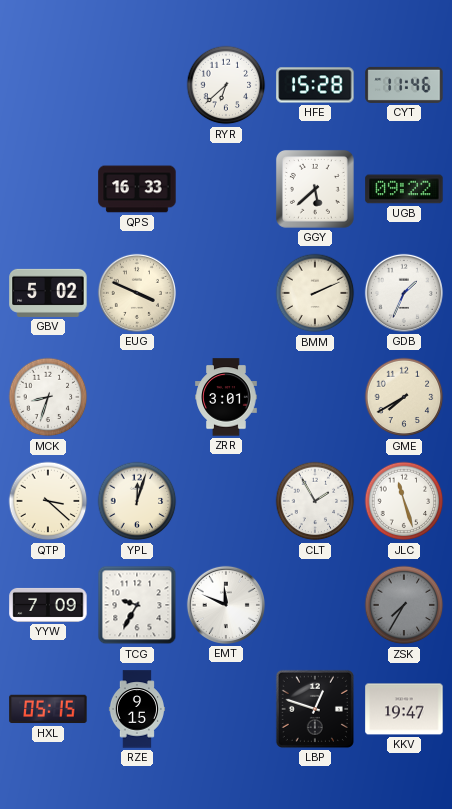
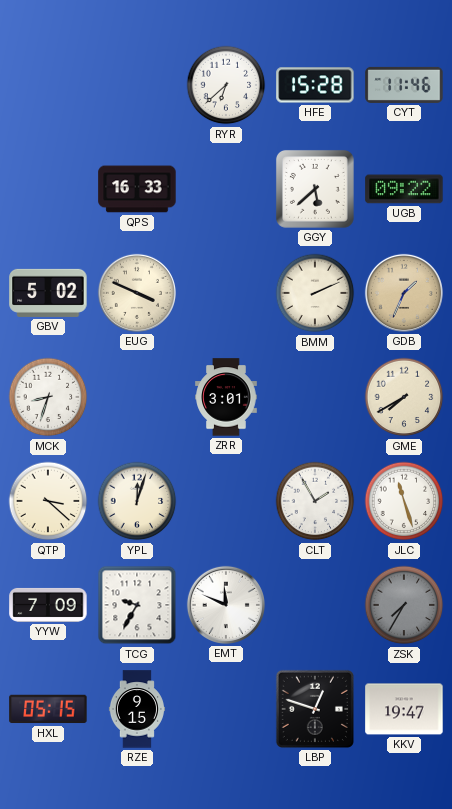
GDB dial: white -> champagne (404, 293)
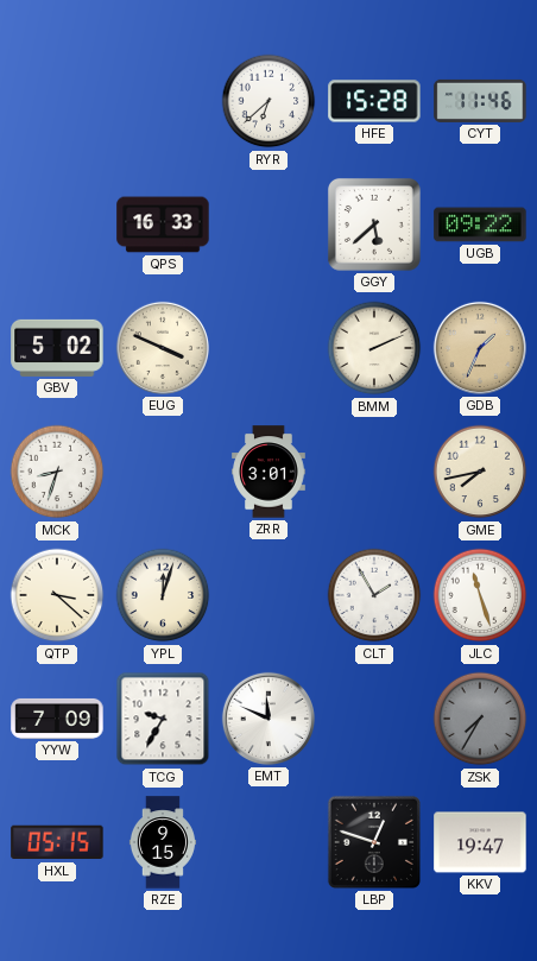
GME: 7:40 -> 7:43 (480, 472)
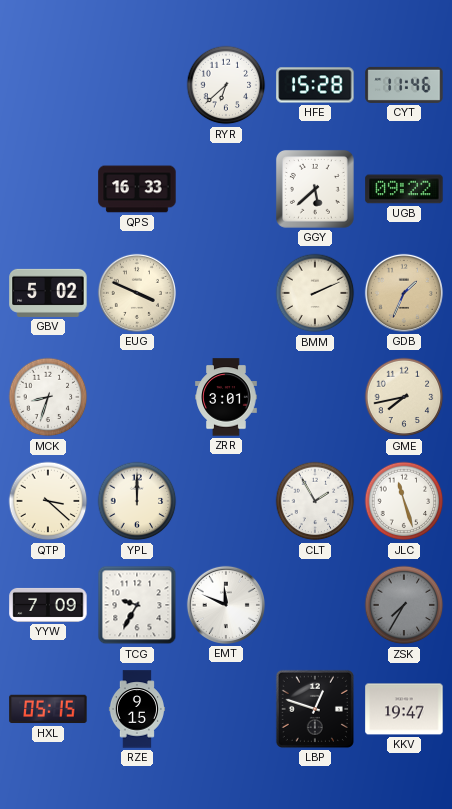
YPL: 12:03 -> 12:00 (137, 501)
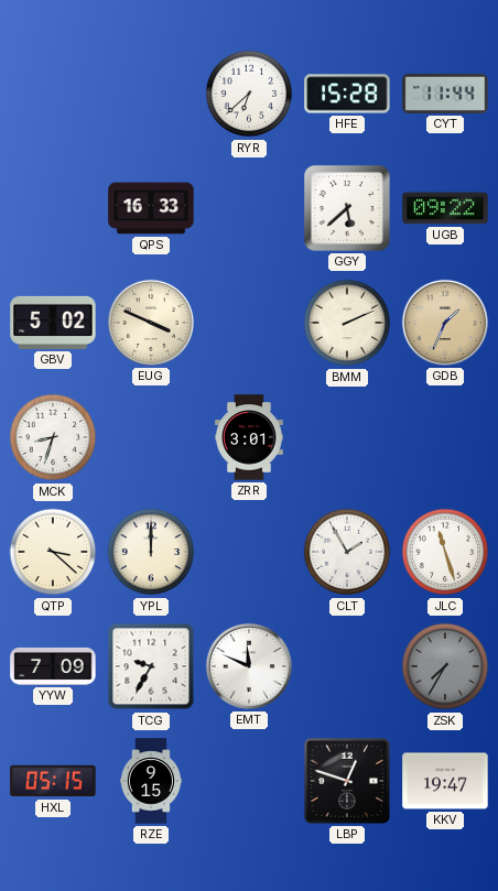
CYT: 11:46 -> 11:44 (445, 94)
GME: 7:43 -> none (404, 397)
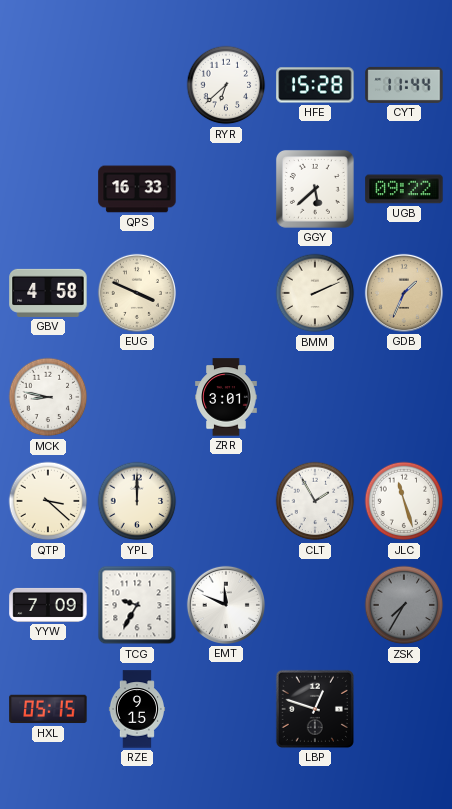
GBV: 5:02 -> 4:58 (48, 293)
MCK: 8:33 -> 8:47 (48, 397)
KKV: 19:47 -> none (445, 781)
